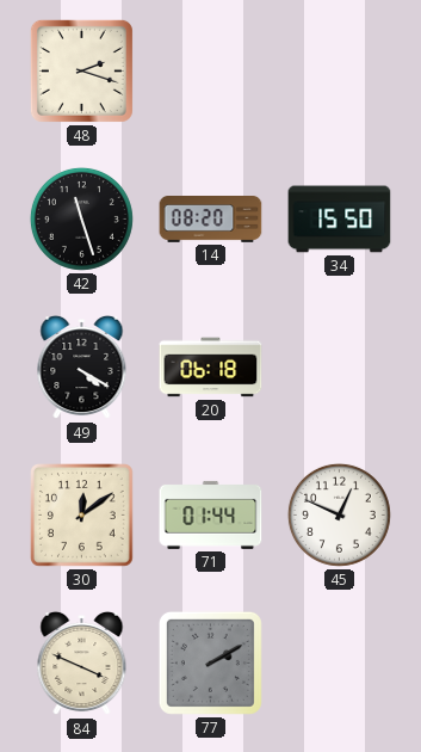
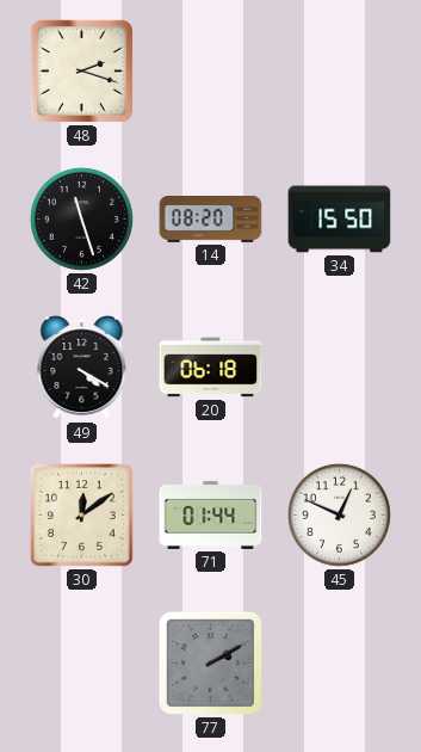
84: 3:49 -> none (82, 664)
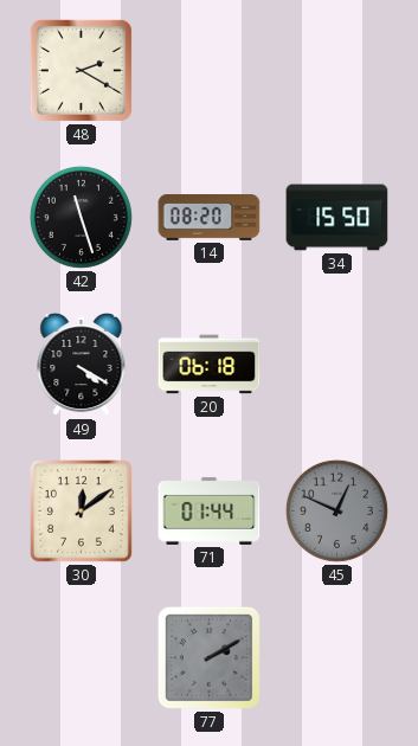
48: 2:18 -> 2:20 (81, 70)
45 dial: white -> grey (336, 510)
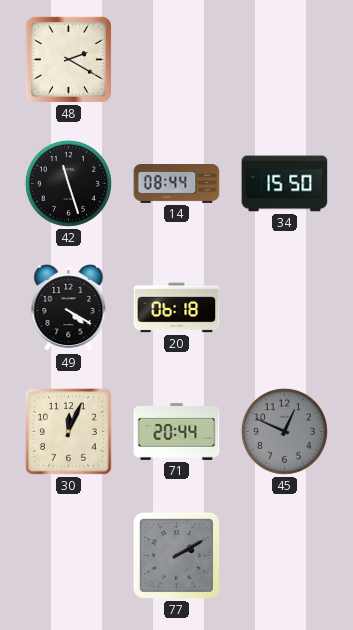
14: 08:20 -> 08:44 (177, 184)
30: 12:09 -> 12:04 (69, 432)
71: 01:44 -> 20:44 (177, 431)
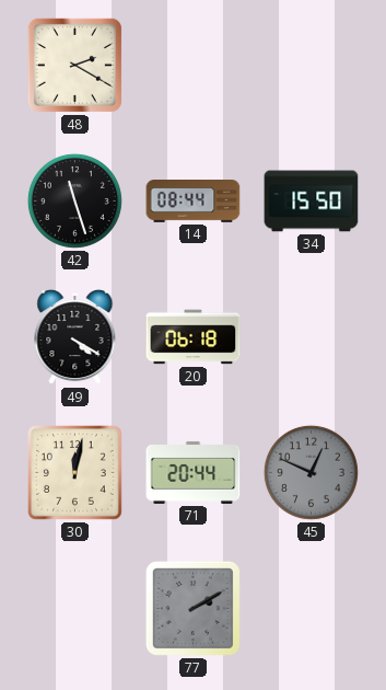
30: 12:04 -> 12:02 (75, 473)
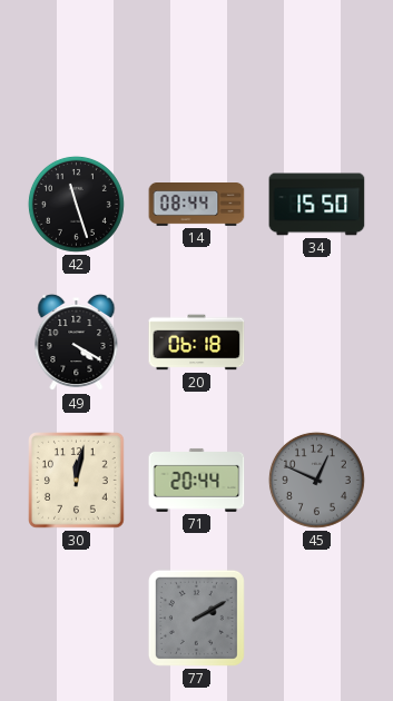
48: 2:20 -> none (74, 65)
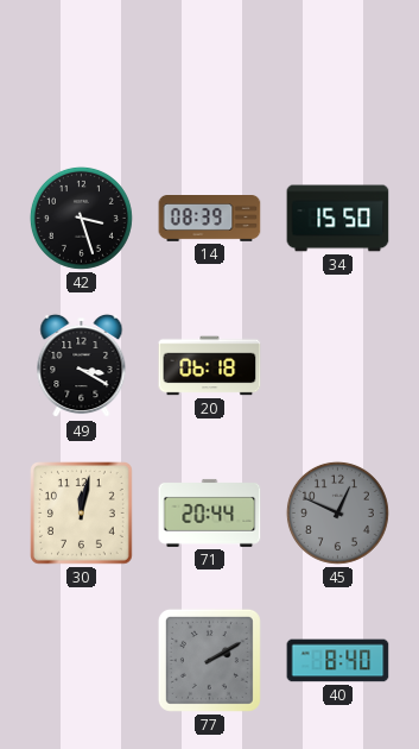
42: 11:27 -> 3:27 (81, 218)
14: 08:44 -> 08:39 (210, 219)
49: 4:20 -> 3:20 (82, 366)
40: none -> 8:40 (338, 661)
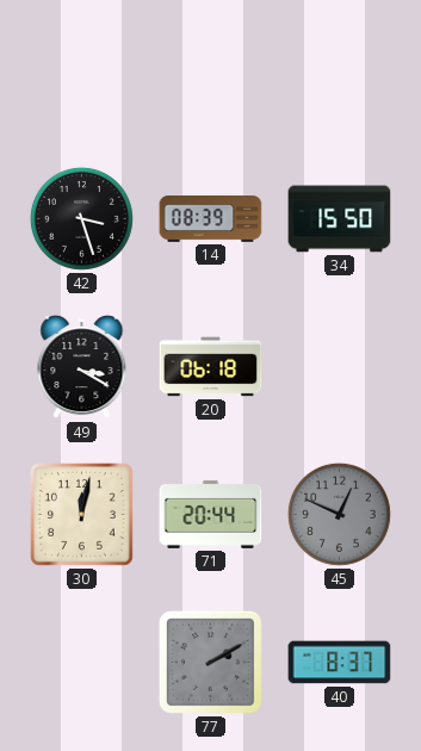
40: 8:40 -> 8:37 (340, 663)
